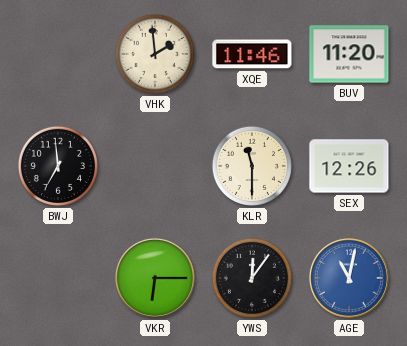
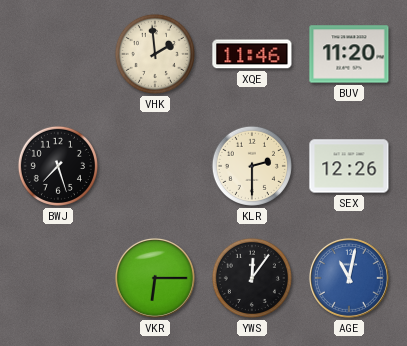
BWJ: 6:59 -> 7:27 (58, 166)
KLR: 11:30 -> 2:30 (252, 166)
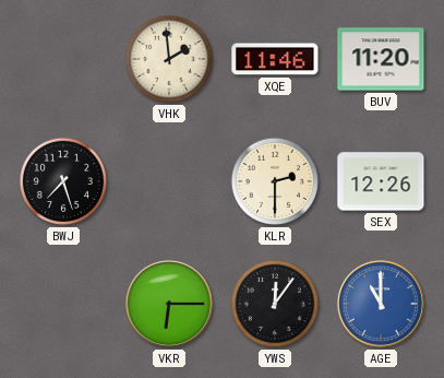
AGE: 11:02 -> 11:00 (381, 304)
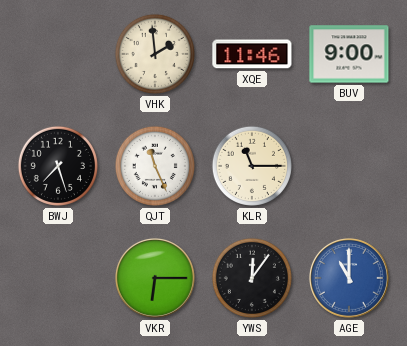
BUV: 11:20 -> 9:00 (349, 54)
QJT: none -> 11:26 (155, 166)
KLR: 2:30 -> 11:15 (252, 166)
SEX: 12:26 -> none (381, 181)
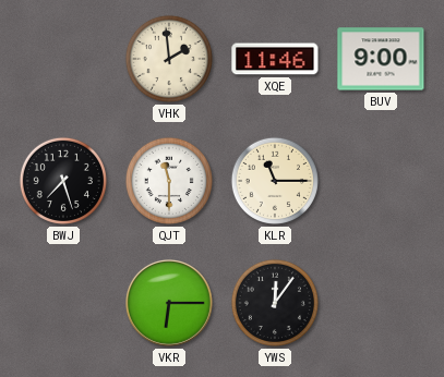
QJT: 11:26 -> 11:30 (169, 181)
AGE: 11:00 -> none (349, 278)
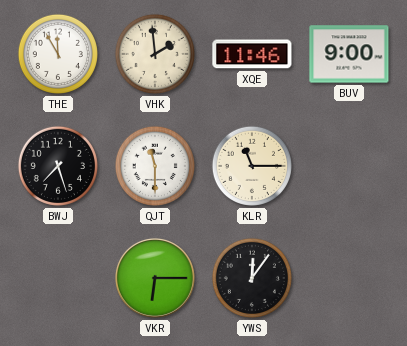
THE: none -> 11:55 (58, 54)
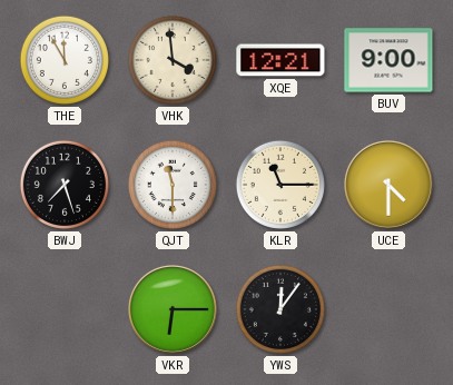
VHK: 1:59 -> 3:59 (173, 60)
XQE: 11:46 -> 12:21 (280, 60)
UCE: none -> 4:30 (388, 185)
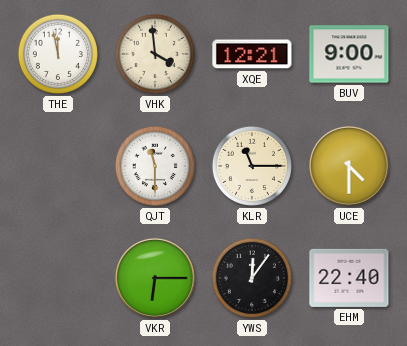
THE: 11:55 -> 11:58 (58, 54)
BWJ: 7:27 -> none (65, 185)
EHM: none -> 22:40 (349, 278)
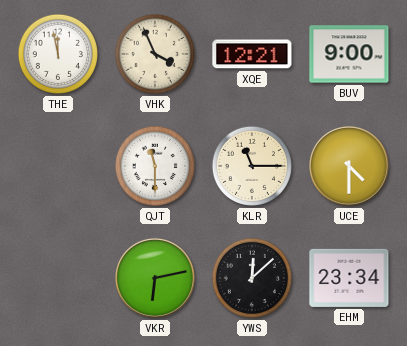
VHK: 3:59 -> 3:56 (155, 54)
VKR: 6:15 -> 6:13 (155, 278)
YWS: 12:06 -> 12:08 (252, 278)
EHM: 22:40 -> 23:34 (349, 278)
